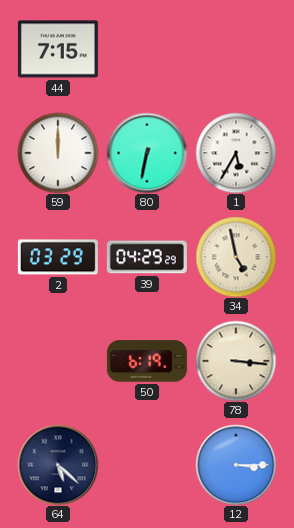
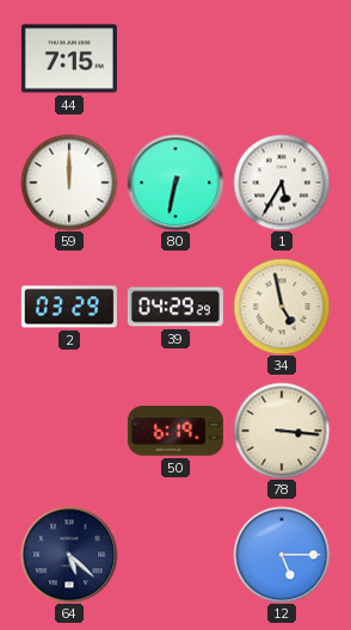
12: 3:15 -> 5:15 (282, 555)
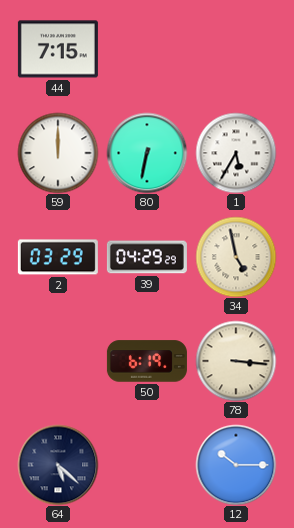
12: 5:15 -> 10:15 (236, 465)
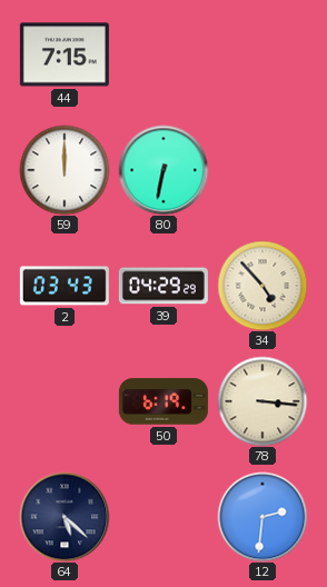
1: 5:35 -> none (236, 153)
2: 03:29 -> 03:43 (65, 286)
34: 4:58 -> 4:53 (262, 286)
12: 10:15 -> 2:31 (262, 517)
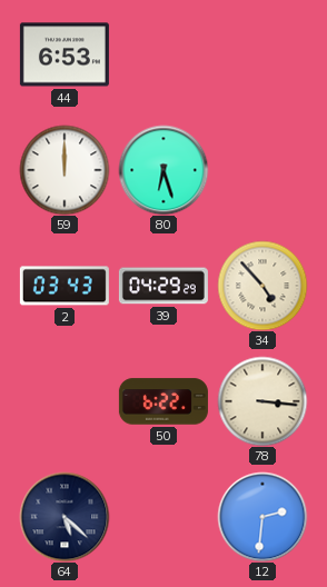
44: 7:15 -> 6:53 (65, 54)
80: 6:32 -> 6:27 (163, 170)
50: 6:19 -> 6:22 (163, 401)
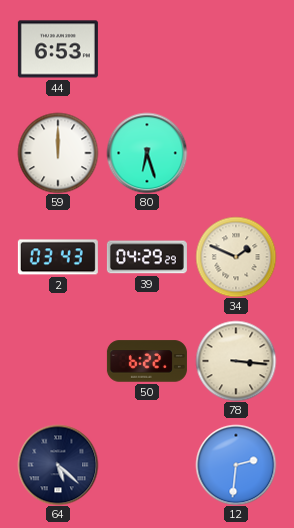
34: 4:53 -> 1:49 (236, 257)
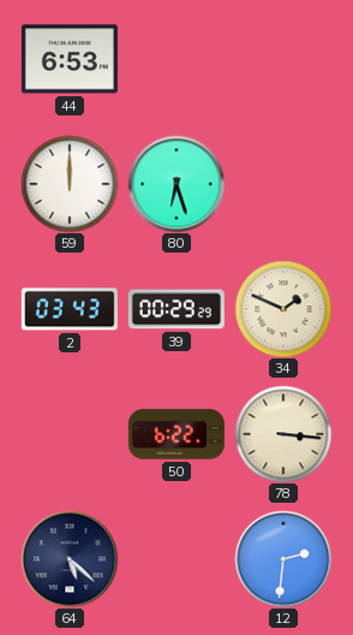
39: 04:29 -> 00:29 (176, 309)
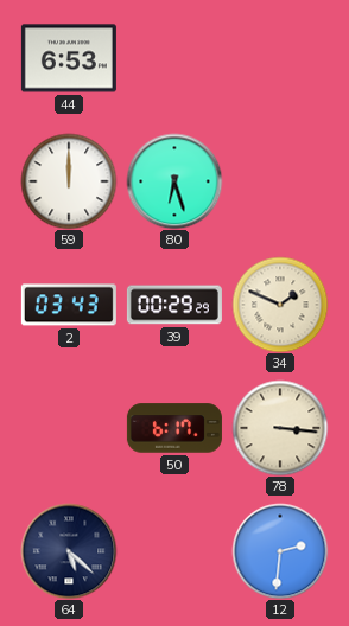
50: 6:22 -> 6:17 (174, 428)
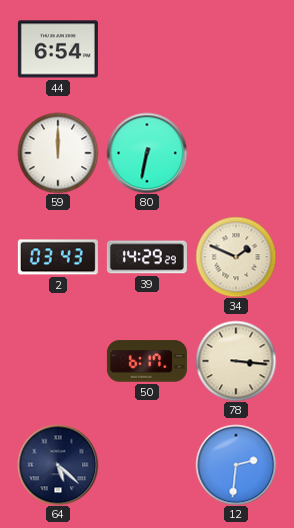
44: 6:53 -> 6:54 (58, 49)
80: 6:27 -> 6:32 (147, 153)
39: 00:29 -> 14:29 (147, 257)
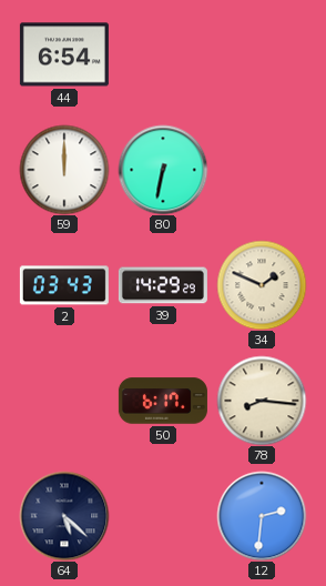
78: 3:16 -> 8:16 (262, 401)
